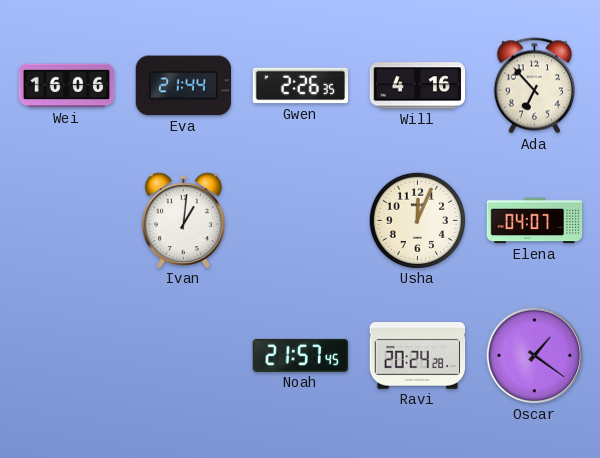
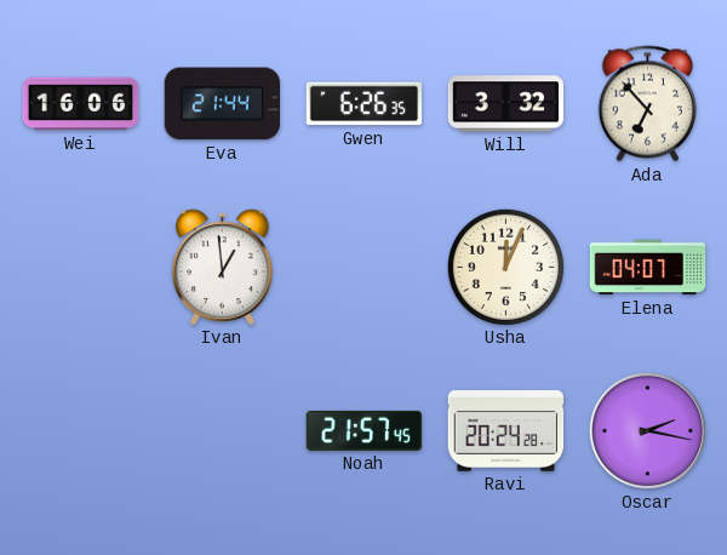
Gwen: 2:26 -> 6:26 (365, 104)
Will: 4:16 -> 3:32 (506, 104)
Ivan: 1:01 -> 12:59 (222, 267)
Oscar: 1:21 -> 2:17 (648, 431)
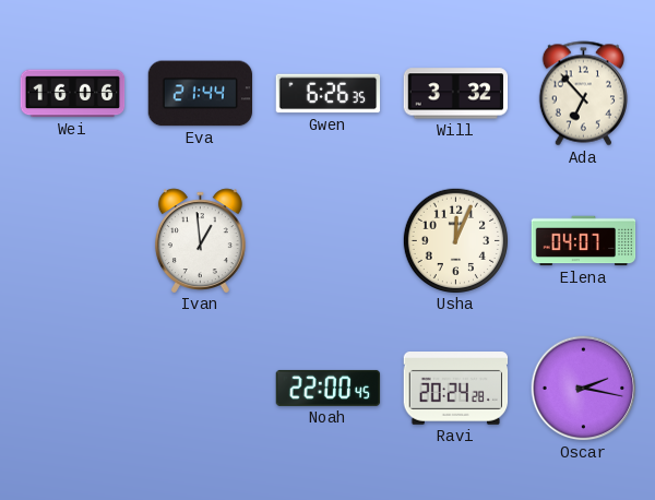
Noah: 21:57 -> 22:00 (329, 388)
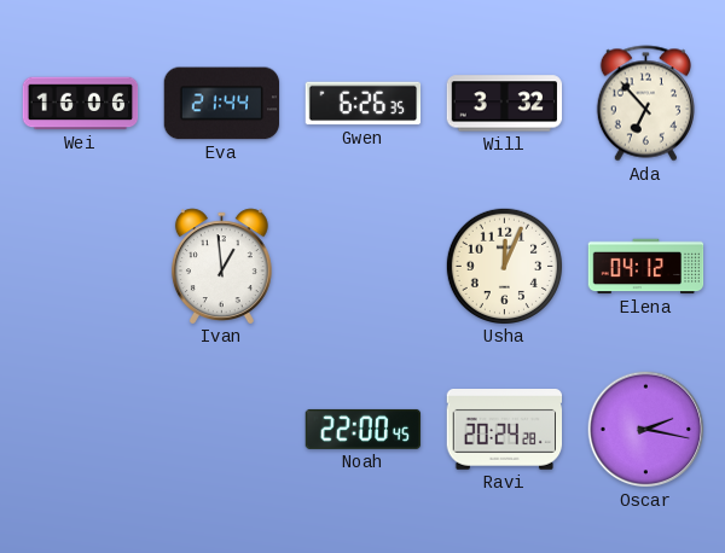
Elena: 04:07 -> 04:12 (646, 267)
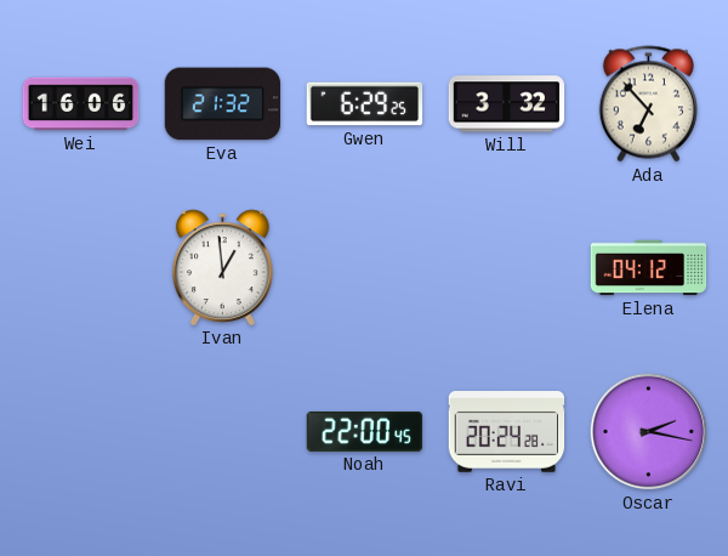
Eva: 21:44 -> 21:32 (223, 104)
Gwen: 6:26 -> 6:29 (365, 104)
Usha: 12:04 -> none (504, 266)
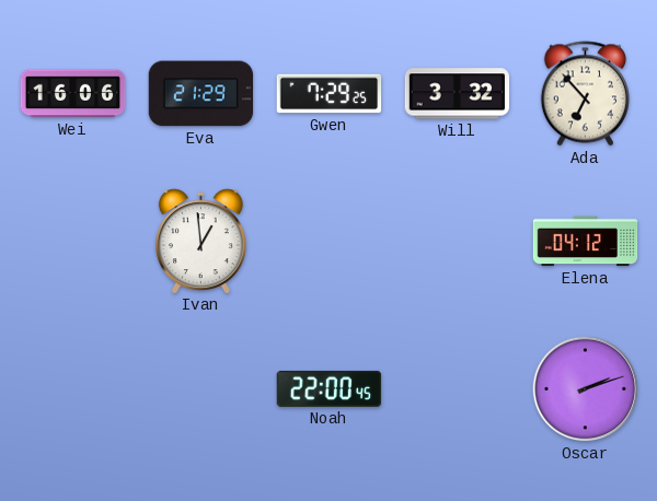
Eva: 21:32 -> 21:29 (201, 94)
Gwen: 6:29 -> 7:29 (330, 94)
Ravi: 20:24 -> none (507, 432)
Oscar: 2:17 -> 2:12 (586, 389)
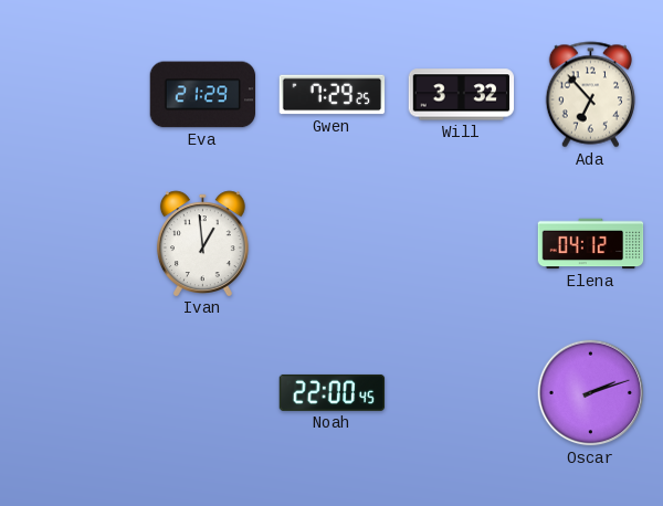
Wei: 16:06 -> none (73, 94)
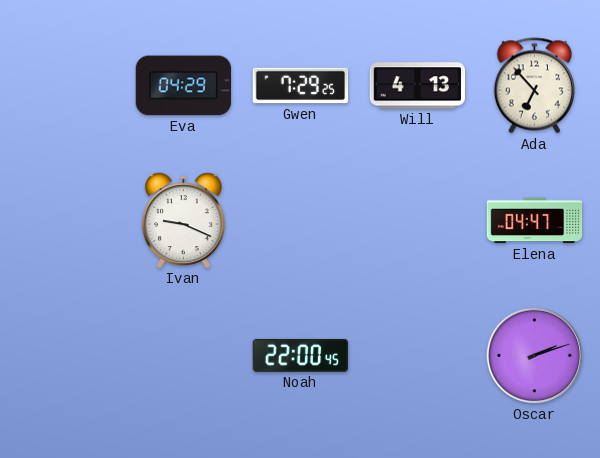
Eva: 21:29 -> 04:29 (184, 86)
Will: 3:32 -> 4:13 (418, 86)
Ivan: 12:59 -> 9:19 (183, 220)
Elena: 04:12 -> 04:47 (535, 221)
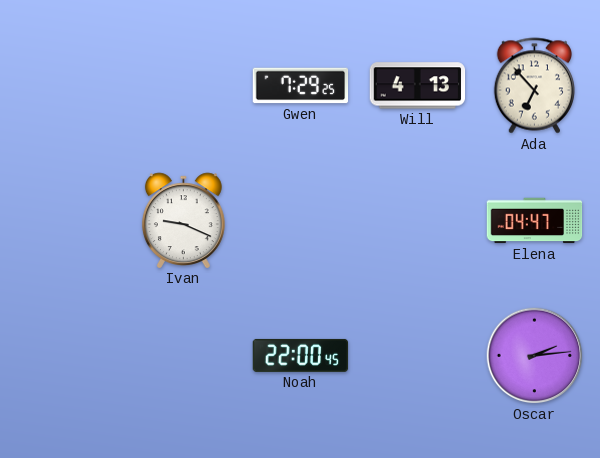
Eva: 04:29 -> none (184, 86)
Oscar: 2:12 -> 2:14 (535, 356)
